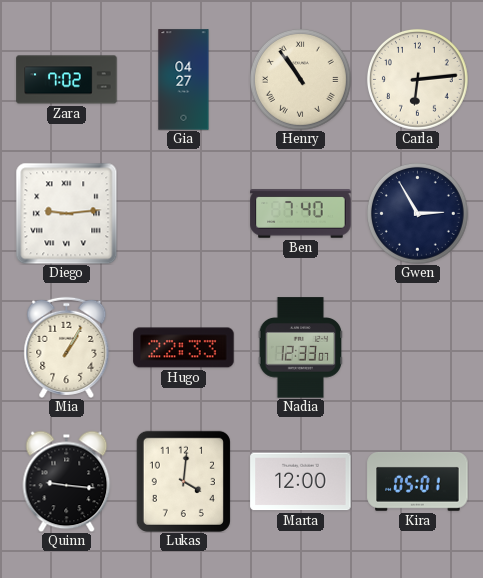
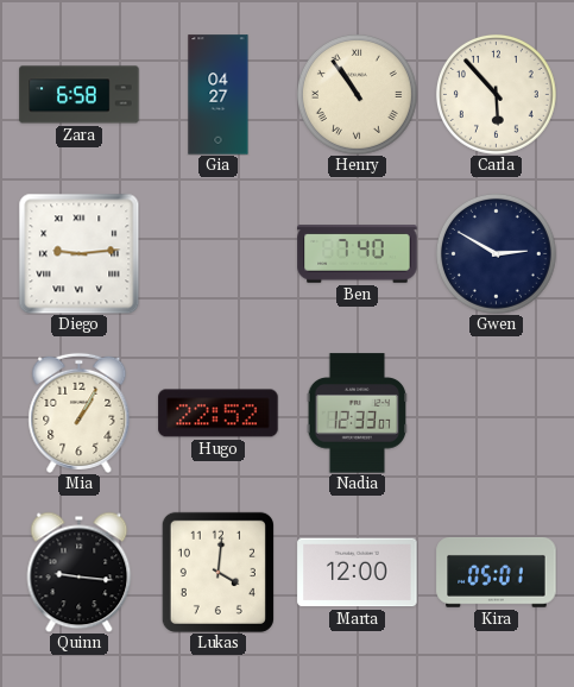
Zara: 7:02 -> 6:58 (80, 95)
Carla: 6:14 -> 5:53 (496, 94)
Gwen: 2:55 -> 2:50 (496, 253)
Hugo: 22:33 -> 22:52 (219, 414)
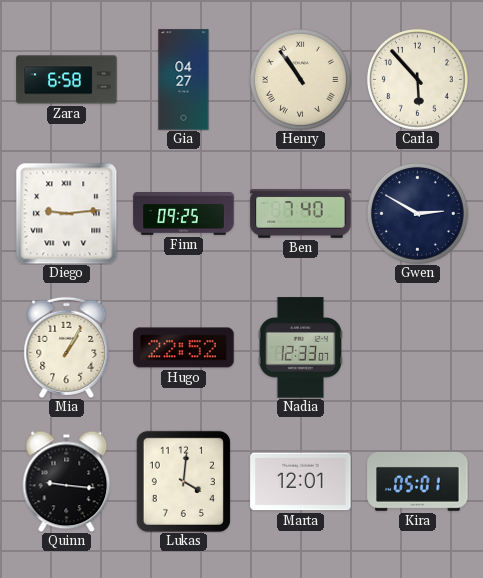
Finn: none -> 09:25 (184, 214)
Marta: 12:00 -> 12:01 (301, 482)
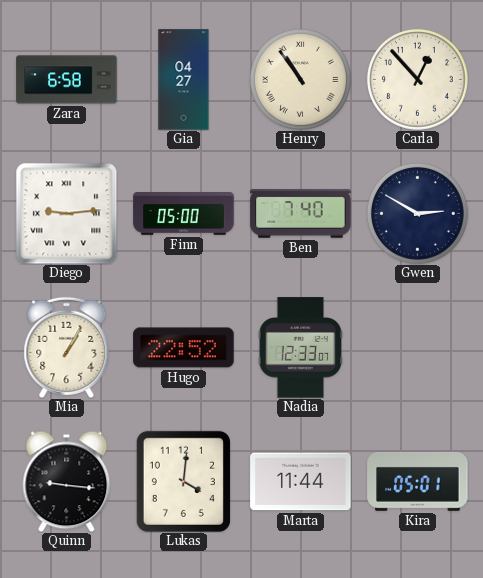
Carla: 5:53 -> 12:53 (417, 79)
Finn: 09:25 -> 05:00 (184, 214)
Marta: 12:01 -> 11:44 (301, 482)
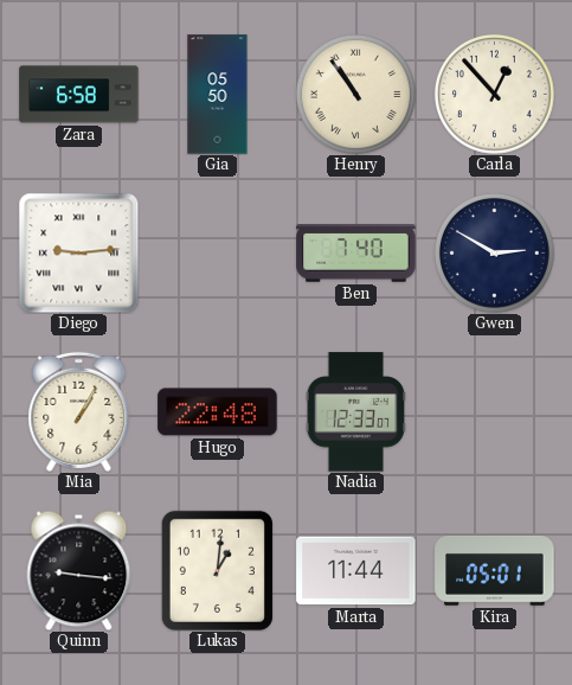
Gia: 04:27 -> 05:50 (218, 95)
Finn: 05:00 -> none (184, 214)
Hugo: 22:52 -> 22:48 (218, 412)
Lukas: 4:01 -> 1:01 (217, 570)
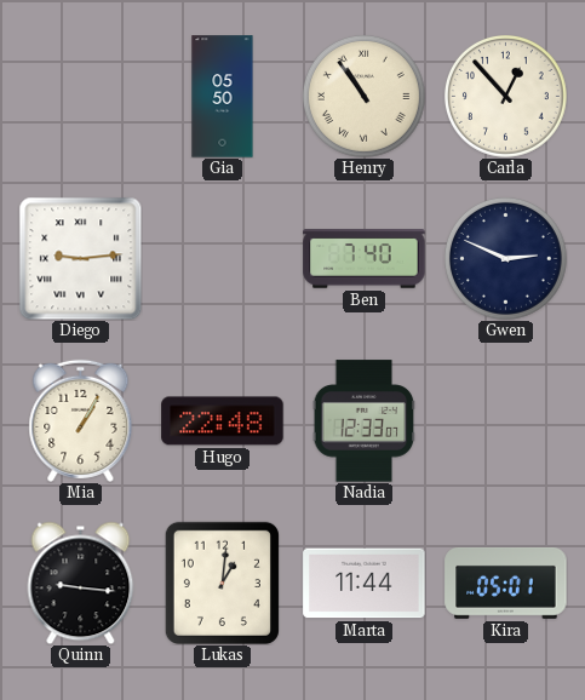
Zara: 6:58 -> none (79, 95)
Gwen: 2:50 -> 2:49 (505, 258)
